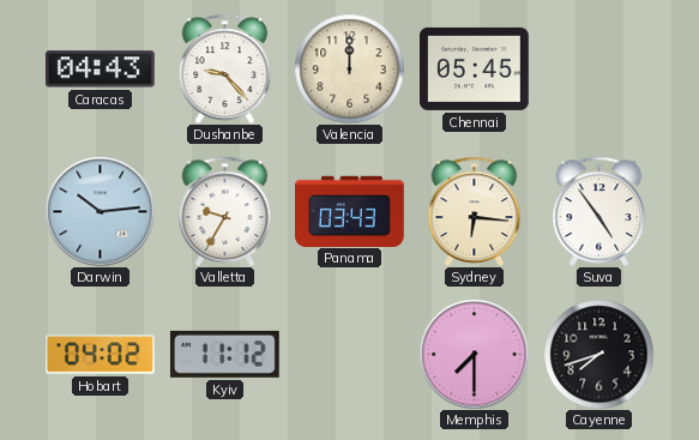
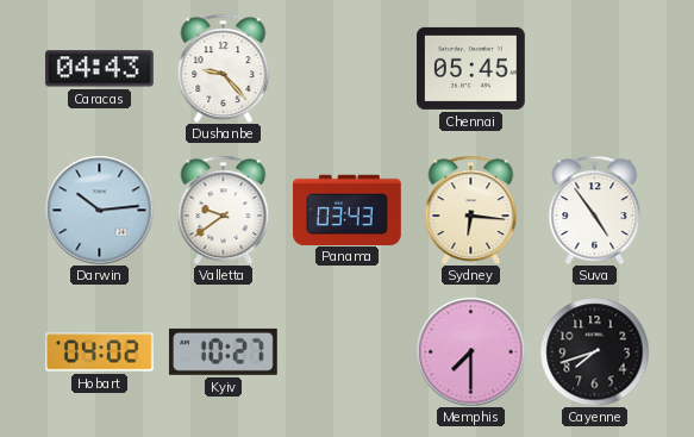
Valencia: 12:00 -> none (349, 68)
Valletta: 9:35 -> 9:39 (224, 210)
Kyiv: 11:12 -> 10:27 (223, 351)
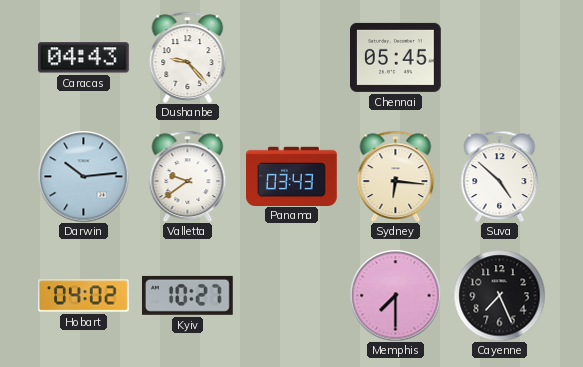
Suva: 4:54 -> 4:52 (500, 176)
Cayenne: 7:42 -> 7:26 (499, 295)
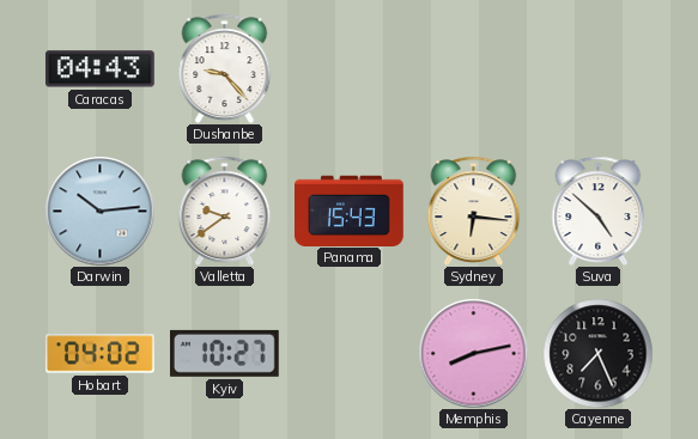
Chennai: 05:45 -> none (396, 57)
Panama: 03:43 -> 15:43 (350, 211)
Memphis: 7:30 -> 8:13 (473, 353)
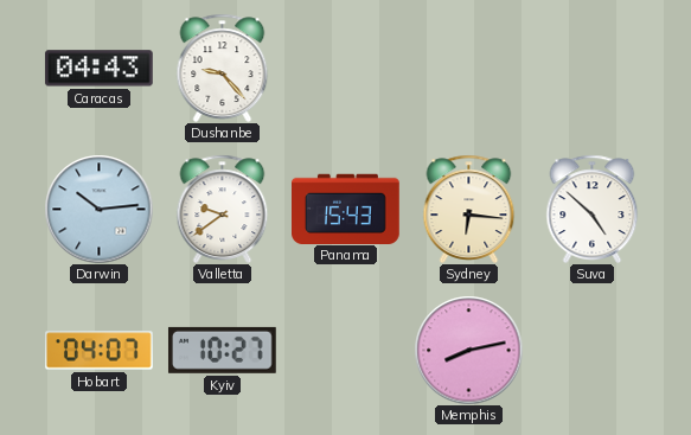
Hobart: 04:02 -> 04:07 (100, 351)
Cayenne: 7:26 -> none (597, 353)
